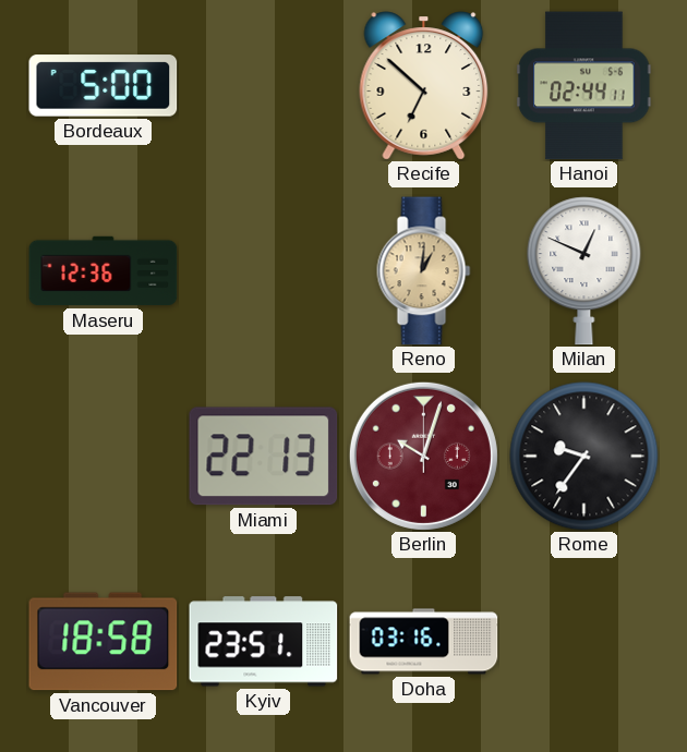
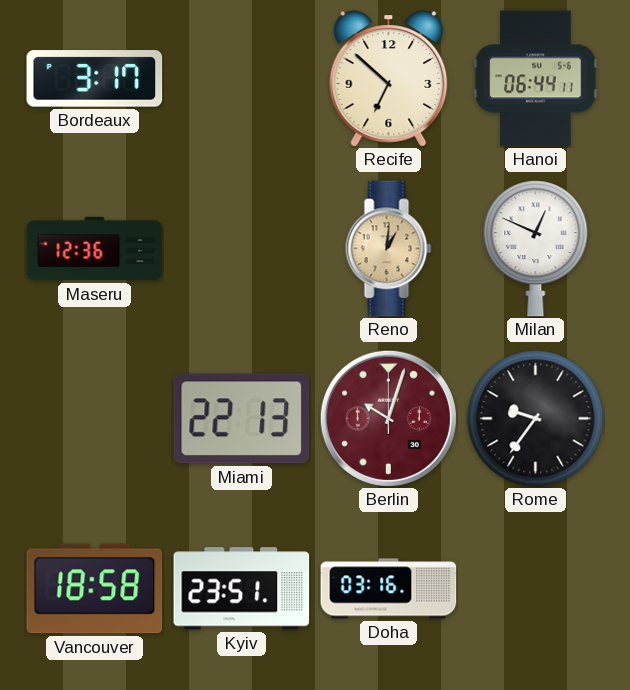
Bordeaux: 5:00 -> 3:17 (95, 79)
Hanoi: 02:44 -> 06:44 (536, 79)
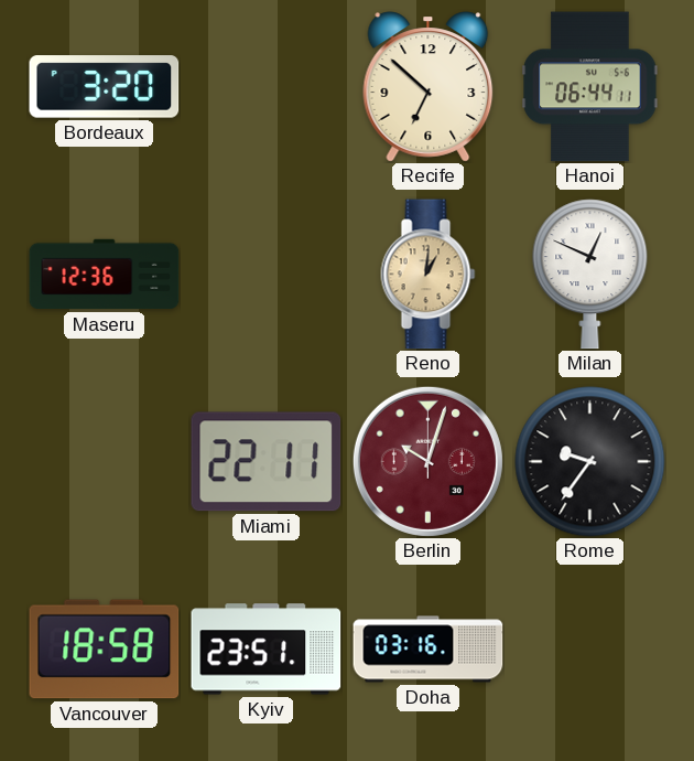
Bordeaux: 3:17 -> 3:20 (105, 87)
Miami: 22:13 -> 22:11 (267, 462)
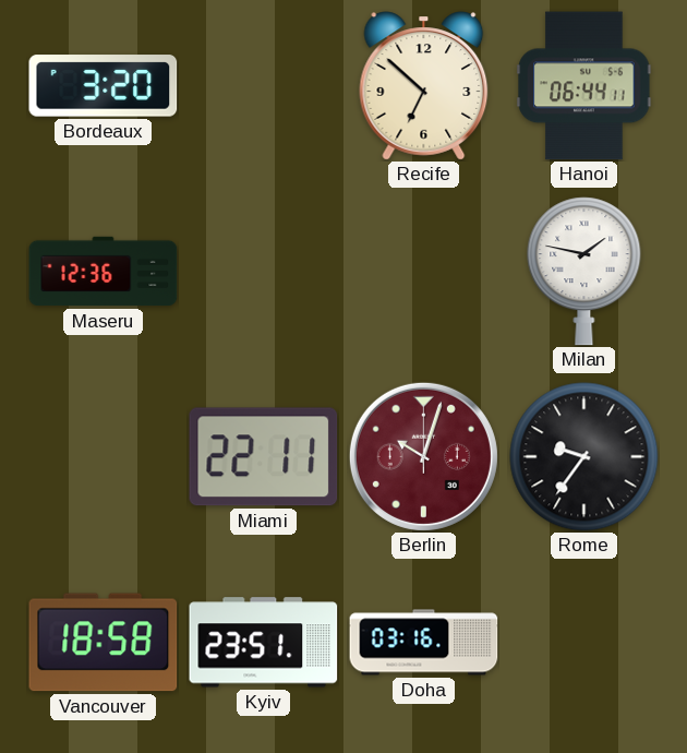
Reno: 1:01 -> none (429, 275)
Milan: 12:49 -> 1:47 (584, 272)
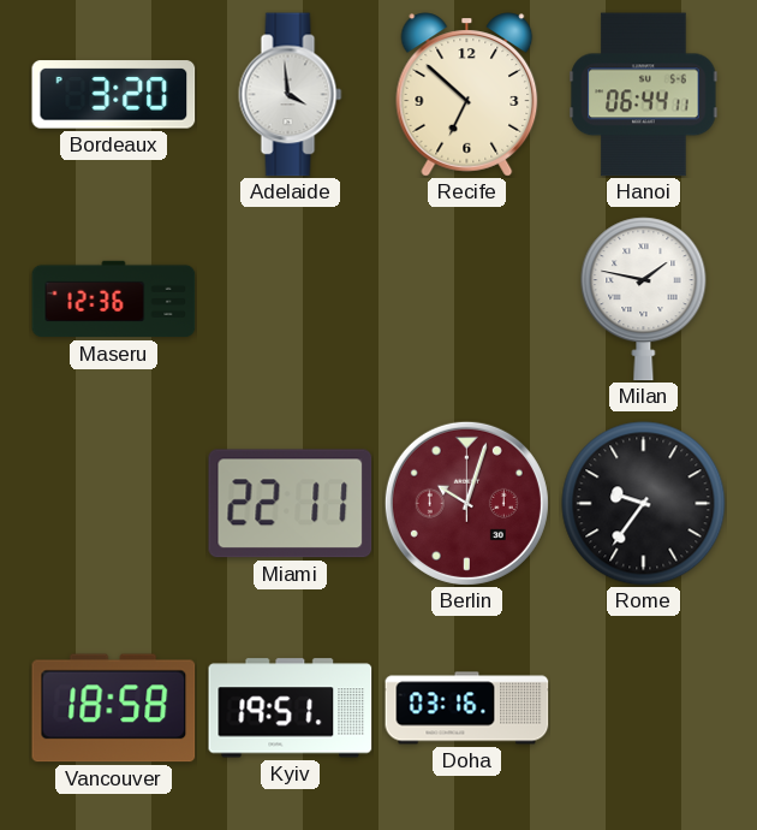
Adelaide: none -> 3:59 (291, 95)
Kyiv: 23:51 -> 19:51 (291, 709)
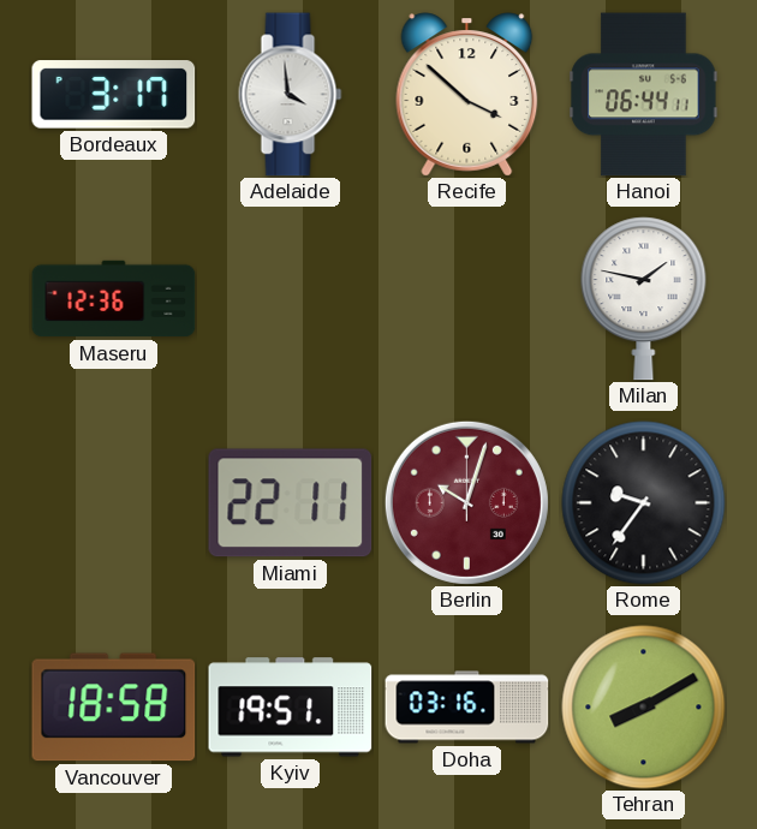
Bordeaux: 3:20 -> 3:17 (114, 95)
Recife: 6:52 -> 3:52 (467, 95)
Tehran: none -> 8:10 (644, 708)
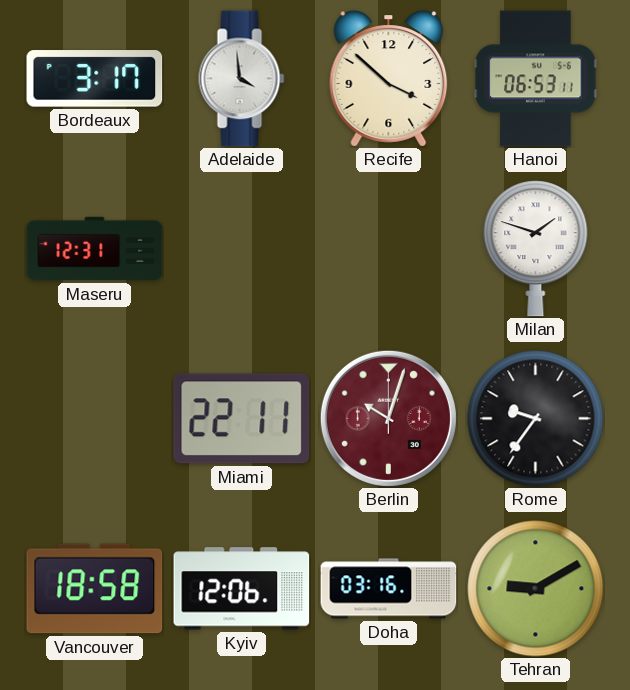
Hanoi: 06:44 -> 06:53 (536, 79)
Maseru: 12:36 -> 12:31 (95, 249)
Milan: 1:47 -> 1:48 (536, 249)
Kyiv: 19:51 -> 12:06 (242, 589)
Tehran: 8:10 -> 9:10 (536, 589)
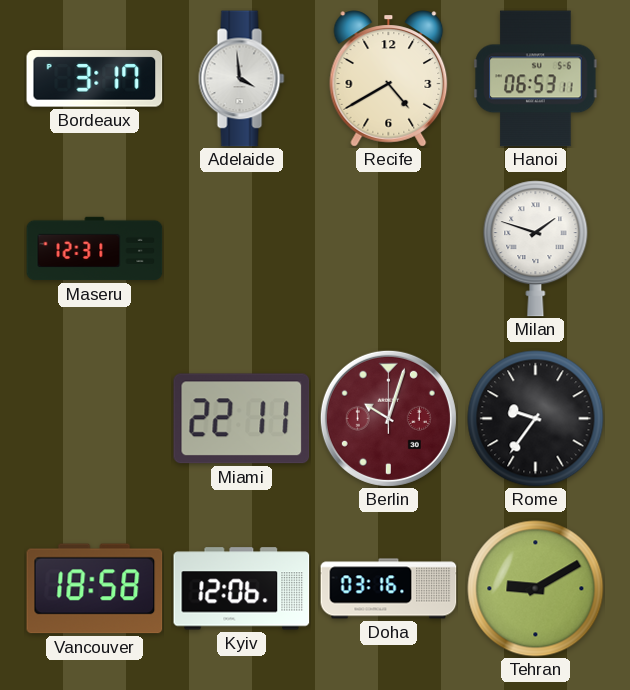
Recife: 3:52 -> 4:40 (389, 79)
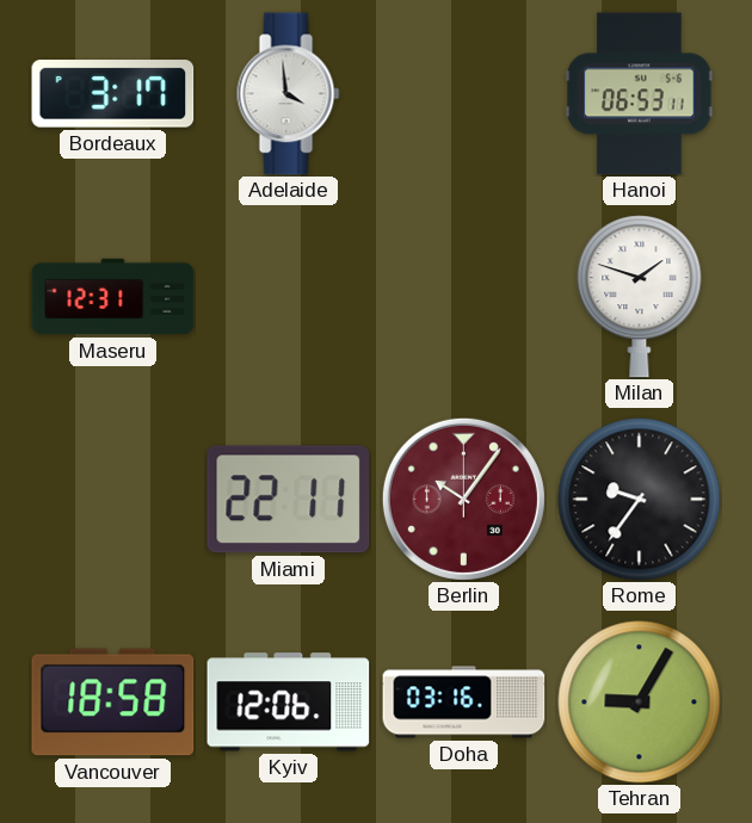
Recife: 4:40 -> none (389, 79)
Berlin: 10:03 -> 10:06 (463, 499)
Tehran: 9:10 -> 9:05 (640, 703)
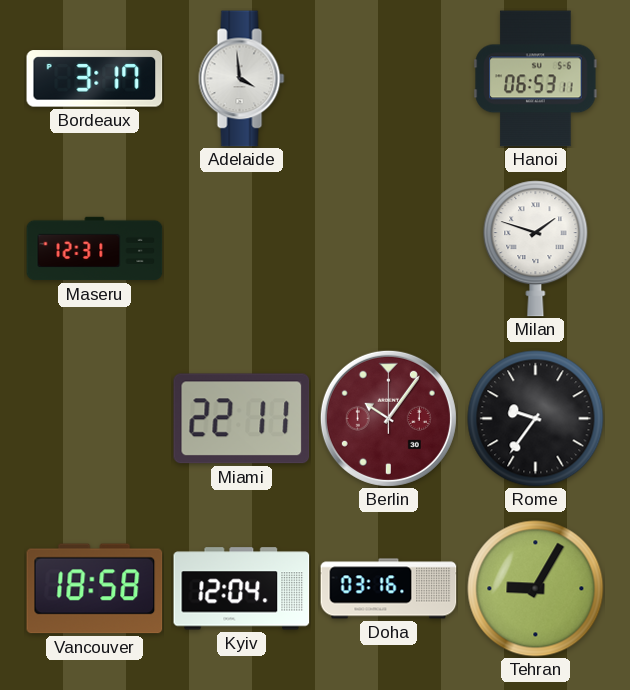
Kyiv: 12:06 -> 12:04 (242, 589)
